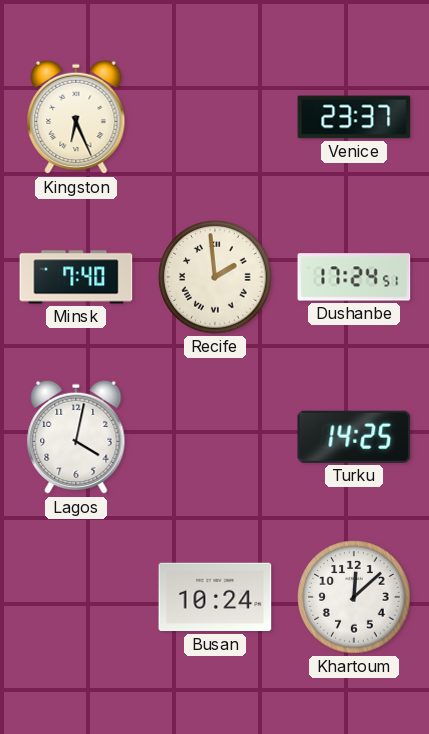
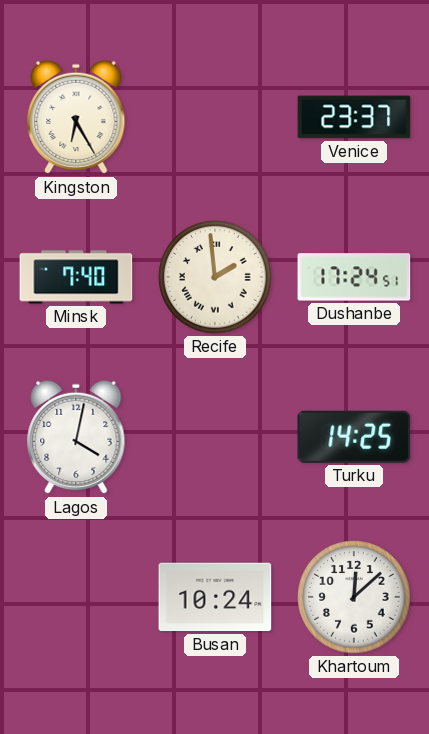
Kingston: 6:26 -> 6:25 (76, 117)
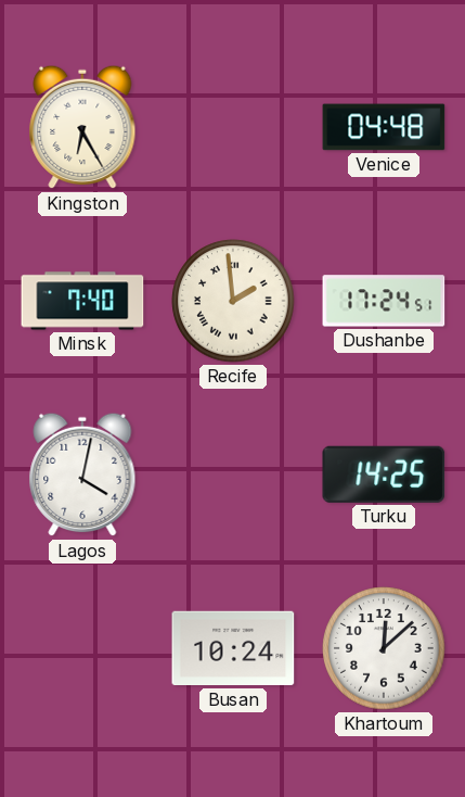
Venice: 23:37 -> 04:48 (384, 127)
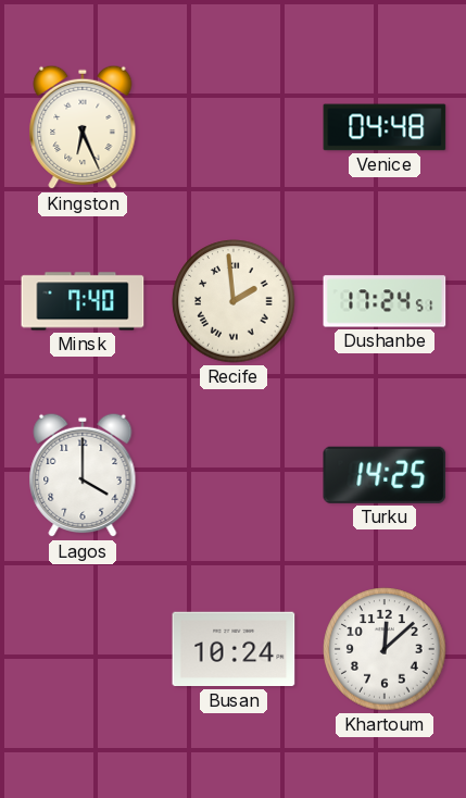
Kingston: 6:25 -> 6:26 (83, 127)
Lagos: 4:02 -> 4:00 (83, 475)
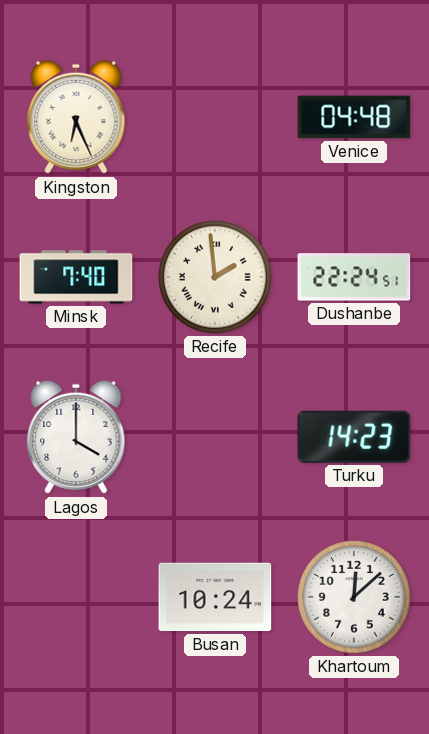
Dushanbe: 17:24 -> 22:24 (354, 277)
Turku: 14:25 -> 14:23 (354, 437)
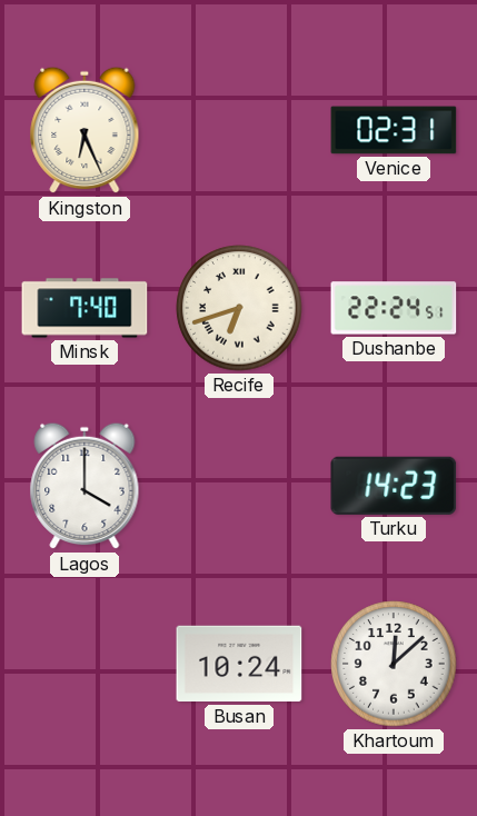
Venice: 04:48 -> 02:31 (394, 130)
Recife: 1:59 -> 6:42 (239, 308)
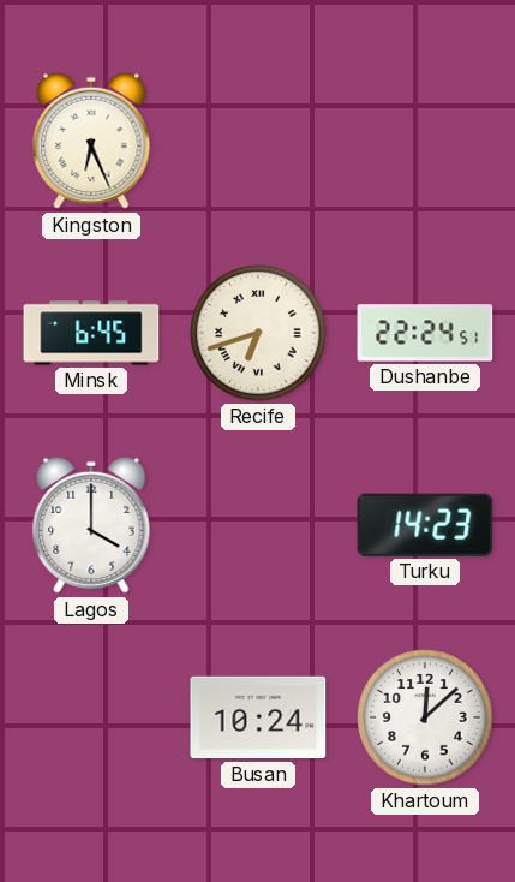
Venice: 02:31 -> none (394, 130)
Minsk: 7:40 -> 6:45 (91, 333)
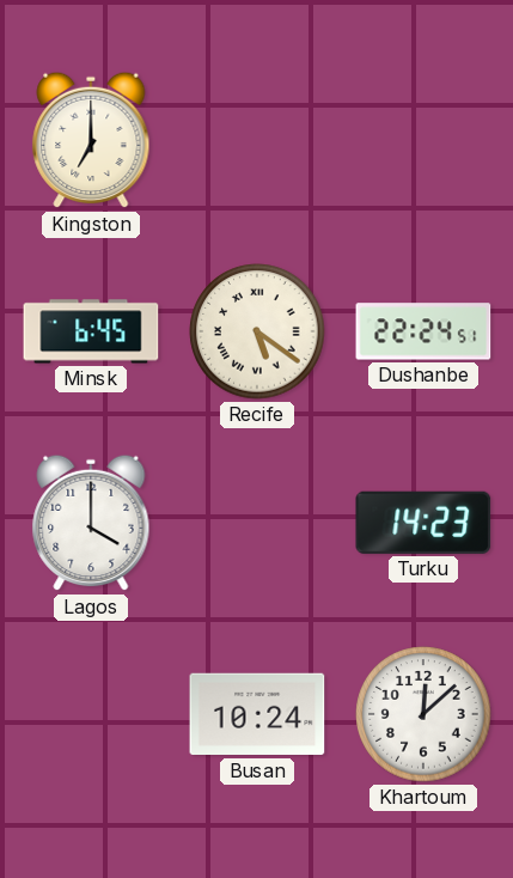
Kingston: 6:26 -> 7:00 (91, 140)
Recife: 6:42 -> 5:21 (257, 331)
